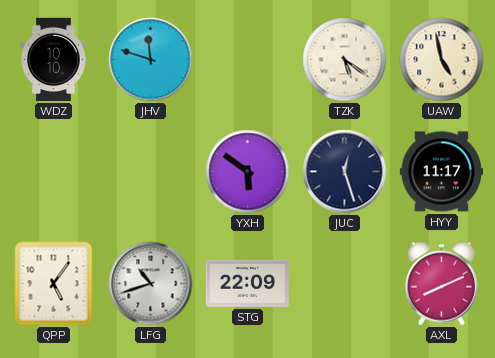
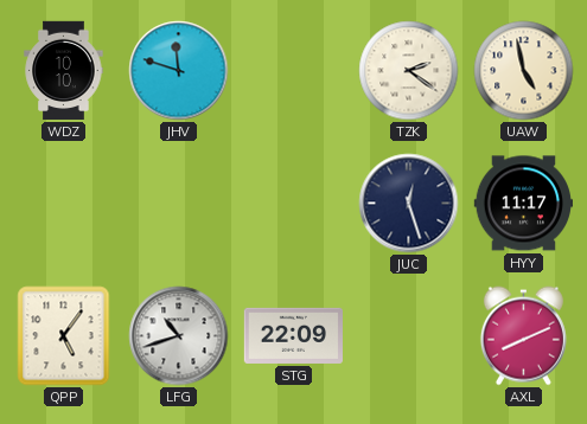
TZK: 5:21 -> 2:21 (409, 71)
YXH: 5:51 -> none (248, 172)
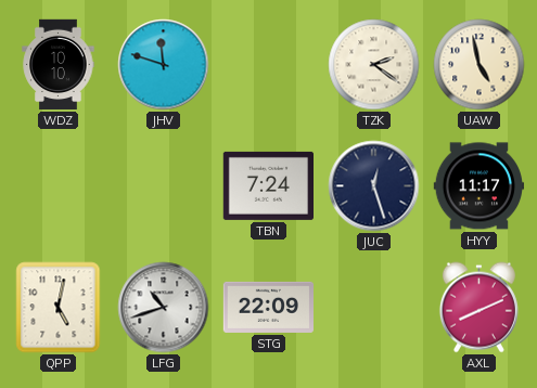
TBN: none -> 7:24 (268, 185)
QPP: 5:06 -> 5:02 (59, 308)
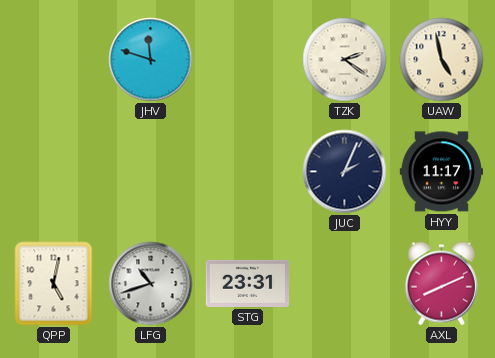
WDZ: 10:10 -> none (59, 65)
TBN: 7:24 -> none (268, 185)
JUC: 12:27 -> 2:04 (345, 172)
STG: 22:09 -> 23:31 (247, 283)
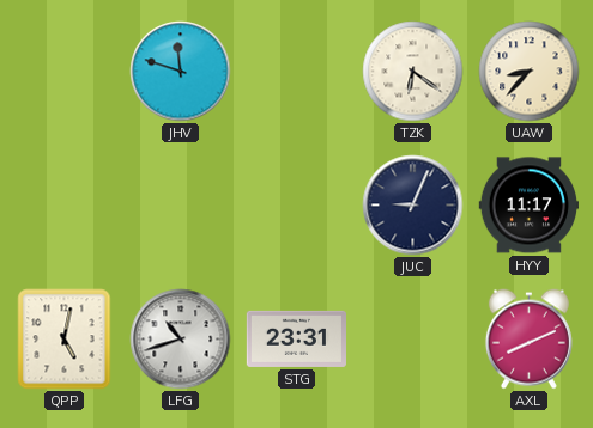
TZK: 2:21 -> 6:21 (413, 72)
UAW: 4:58 -> 8:37 (530, 72)
JUC: 2:04 -> 9:04 (413, 206)
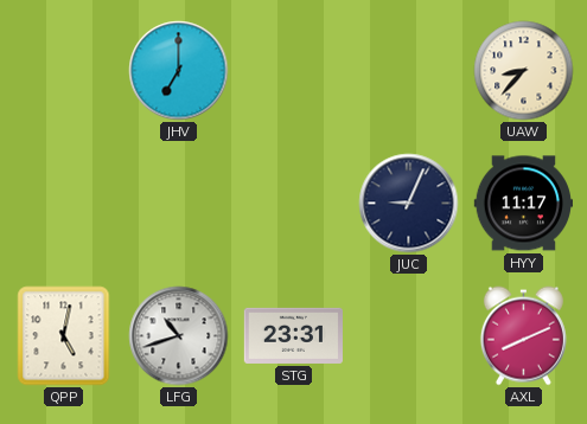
JHV: 11:48 -> 7:00 (179, 71)
TZK: 6:21 -> none (413, 72)
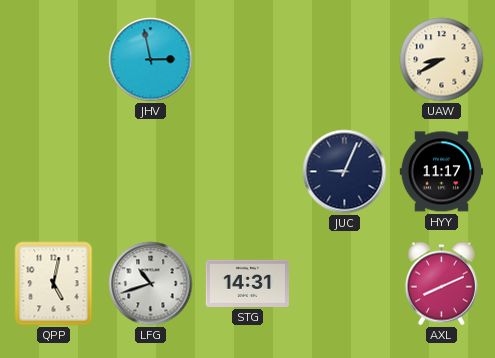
JHV: 7:00 -> 2:58 (151, 60)
UAW: 8:37 -> 8:40 (442, 60)
STG: 23:31 -> 14:31 (247, 283)
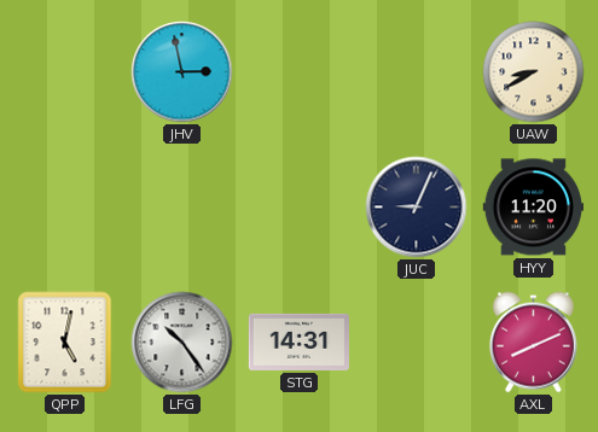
HYY: 11:17 -> 11:20 (533, 208)
LFG: 10:42 -> 10:24 (182, 343)
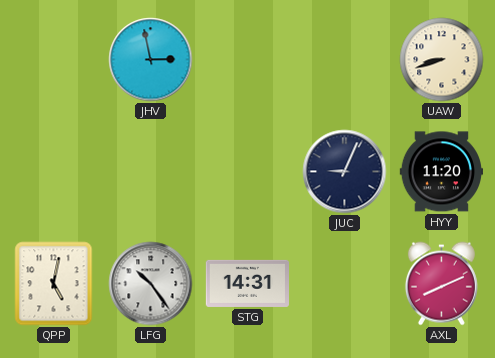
UAW: 8:40 -> 8:42 (442, 60)
